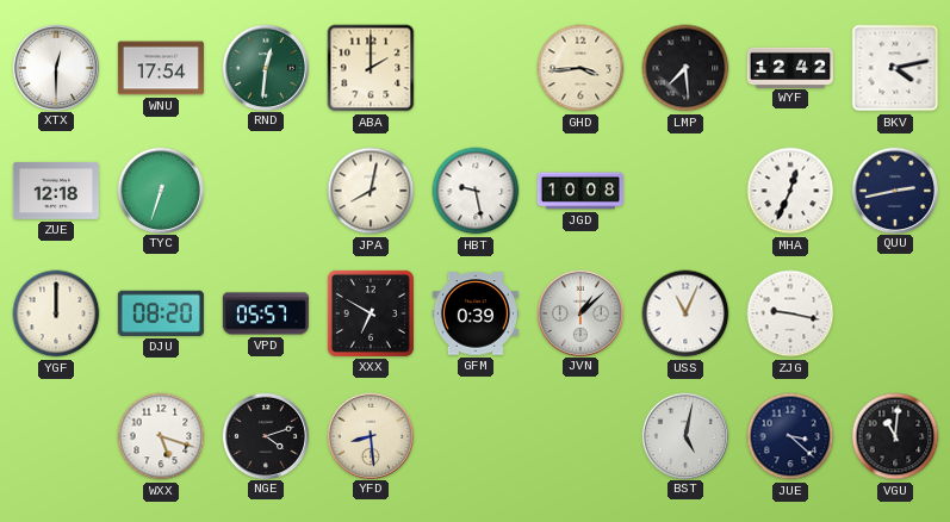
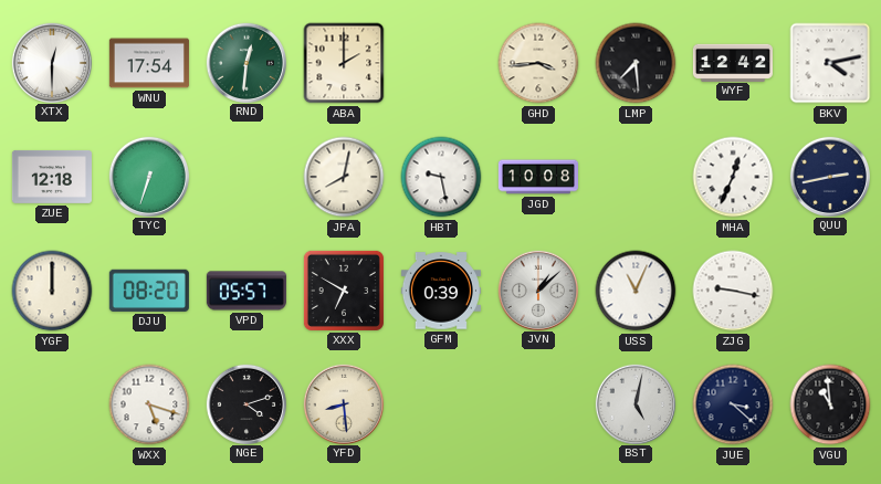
VGU: 11:01 -> 10:59 (830, 404)
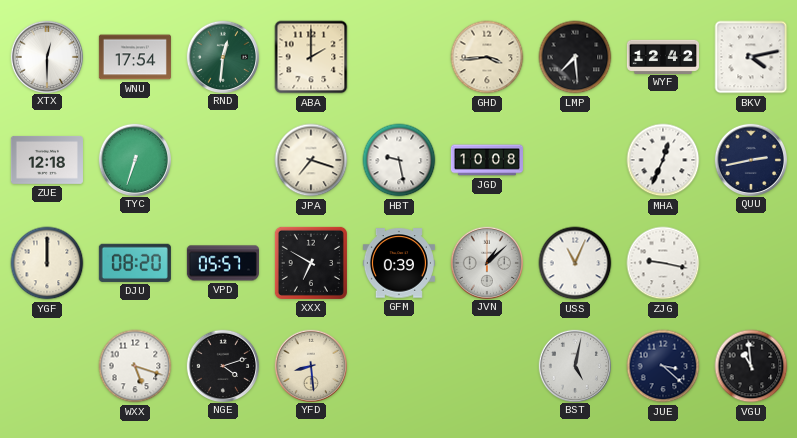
JPA: 8:02 -> 7:18 (311, 160)
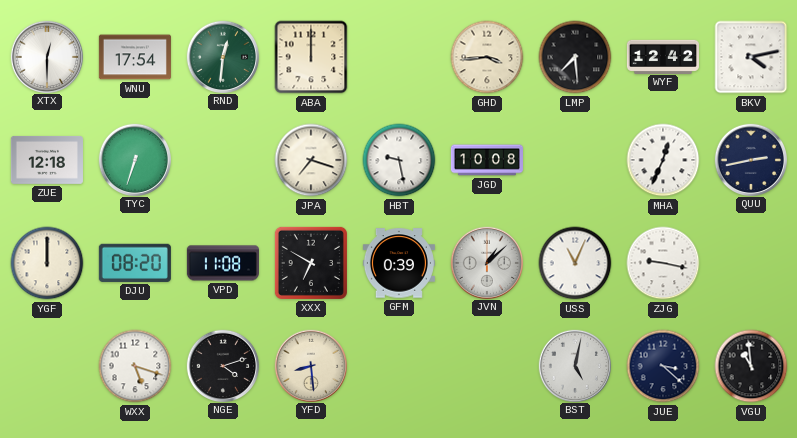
ABA: 2:00 -> 12:00 (311, 57)
VPD: 05:57 -> 11:08 (223, 263)
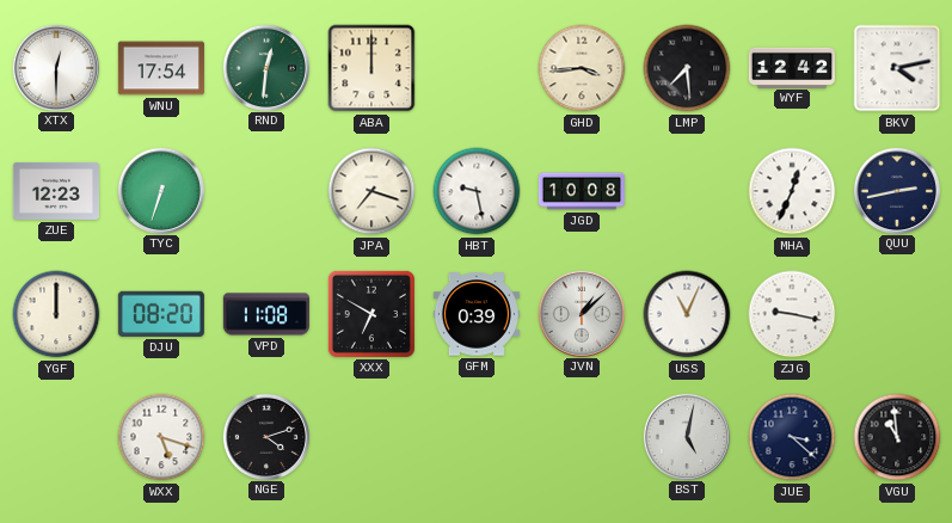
ZUE: 12:18 -> 12:23 (56, 191)
YFD: 8:29 -> none (310, 365)
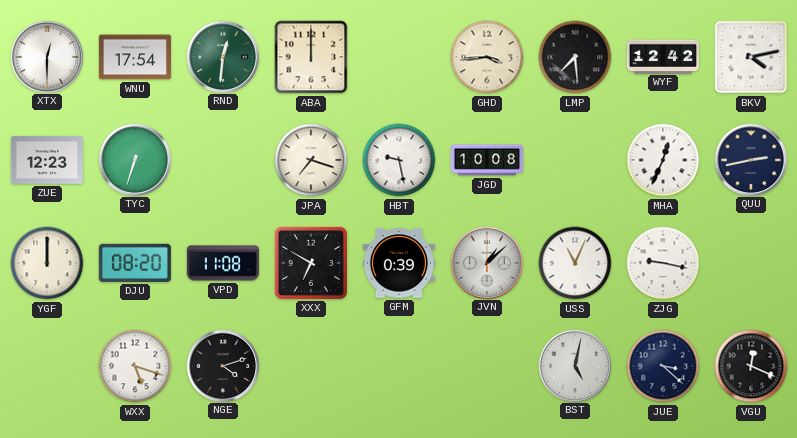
VGU: 10:59 -> 12:19 (751, 366)
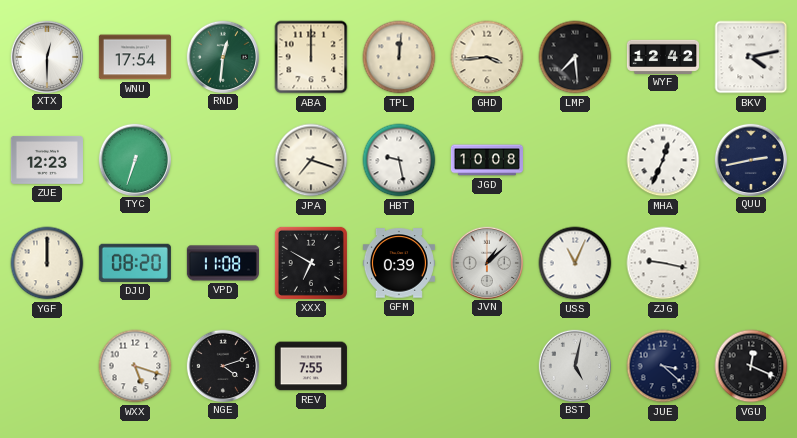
TPL: none -> 12:01 (399, 57)
REV: none -> 7:55 (311, 366)
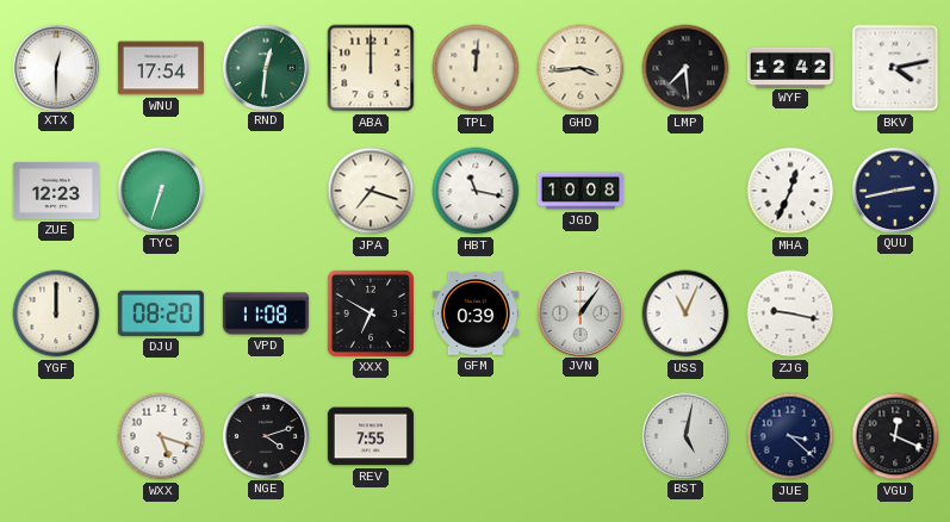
HBT: 9:28 -> 11:17 (476, 191)
JVN: 1:08 -> 1:06 (579, 312)
